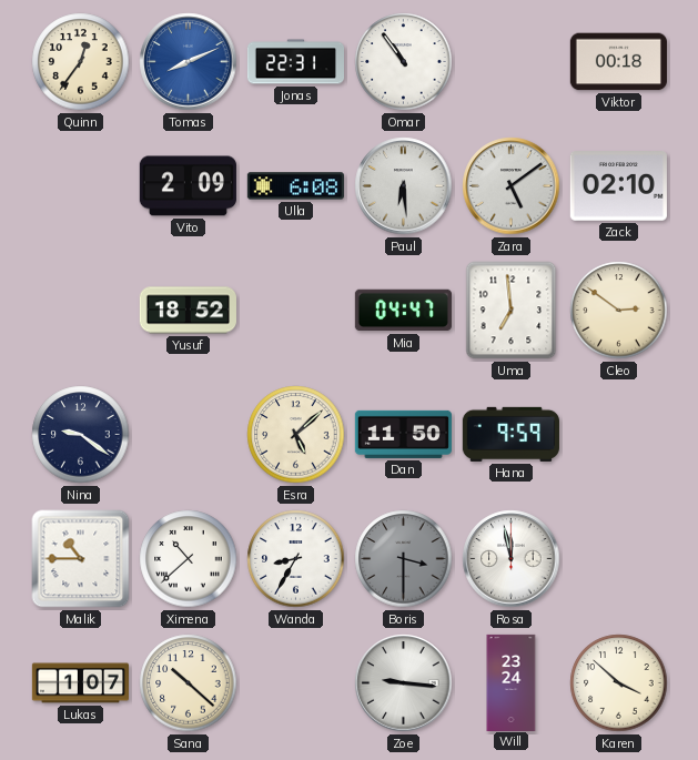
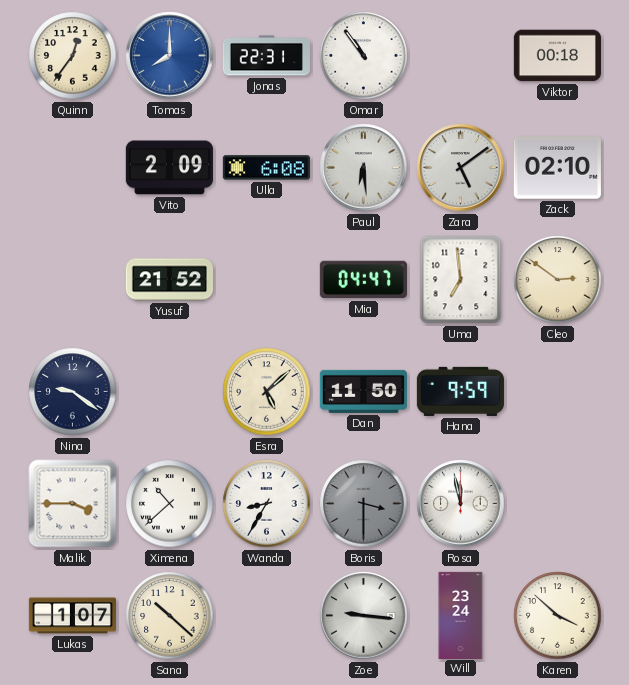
Tomas: 8:11 -> 8:00 (170, 56)
Yusuf: 18:52 -> 21:52 (169, 280)
Malik: 10:45 -> 3:45 (73, 504)
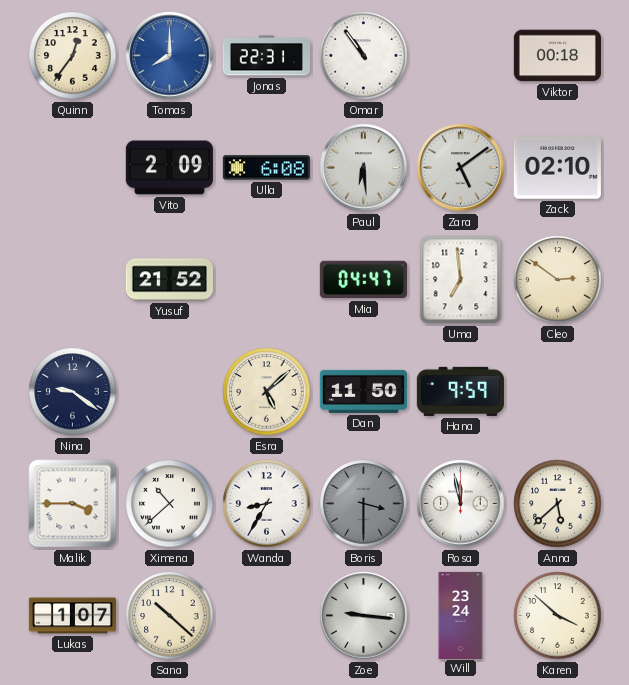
Anna: none -> 5:38 (558, 504)
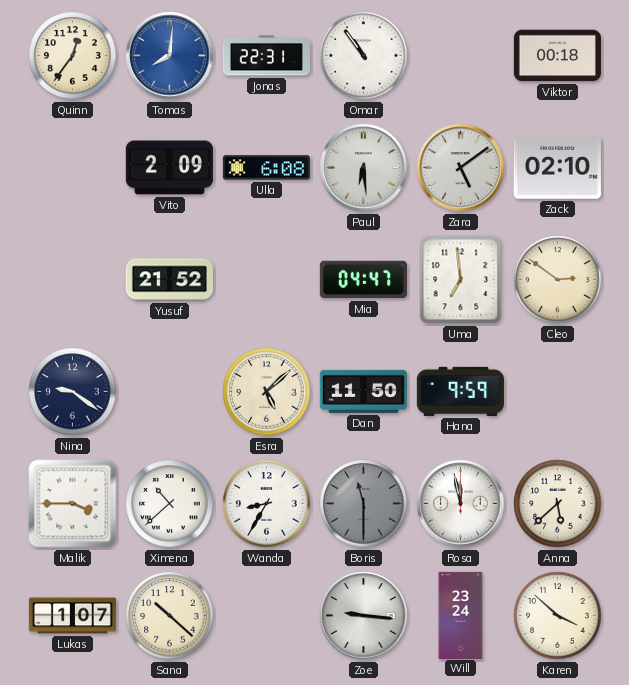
Tomas: 8:00 -> 8:01 (170, 56)
Boris: 3:30 -> 11:30 (364, 504)
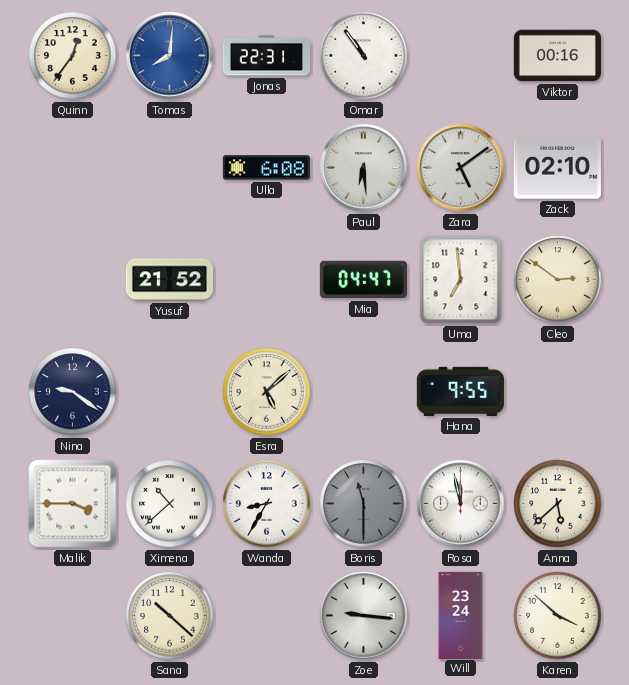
Viktor: 00:18 -> 00:16 (557, 56)
Vito: 2:09 -> none (169, 168)
Dan: 11:50 -> none (363, 391)
Hana: 9:59 -> 9:55 (460, 391)
Lukas: 1:07 -> none (72, 616)
